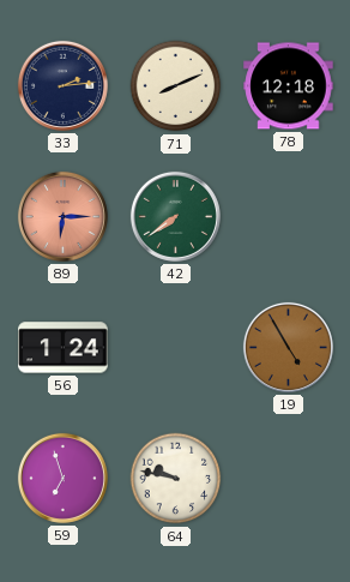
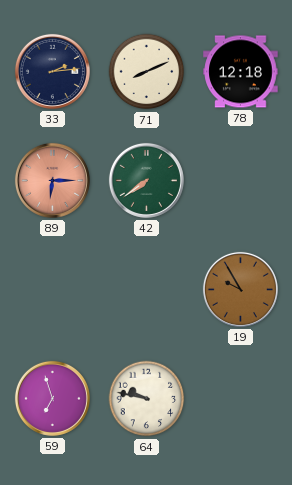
56: 1:24 -> none (64, 348)
19: 4:55 -> 9:55 (240, 289)
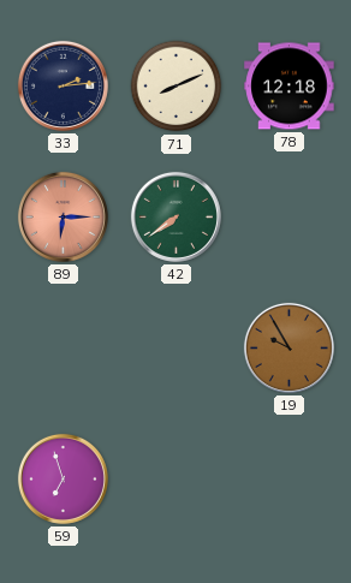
64: 9:47 -> none (147, 399)
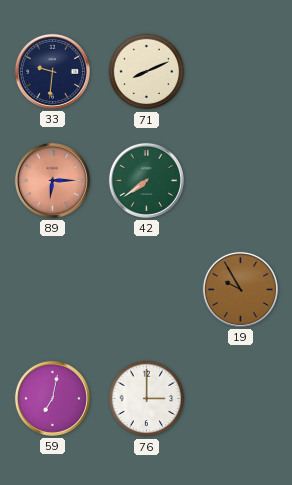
33: 2:14 -> 9:31 (52, 71)
78: 12:18 -> none (290, 87)
59: 6:57 -> 7:02 (52, 398)
76: none -> 3:00 (147, 399)
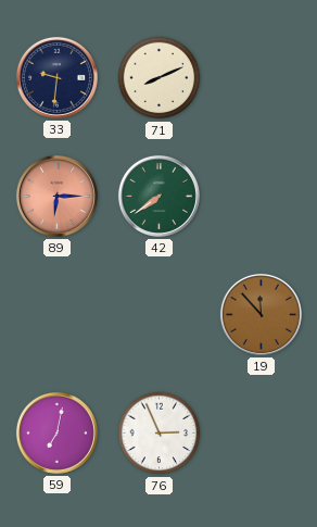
19: 9:55 -> 11:53 (261, 314)
76: 3:00 -> 2:56 (160, 434)
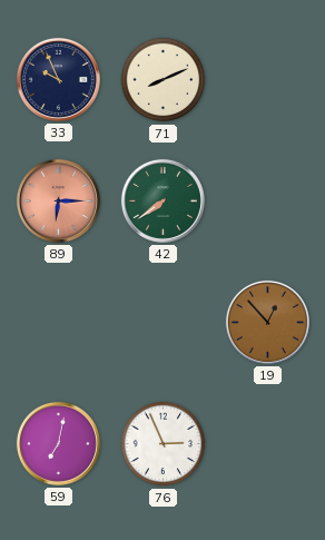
33: 9:31 -> 9:56 (58, 79)
19: 11:53 -> 12:53 (267, 322)
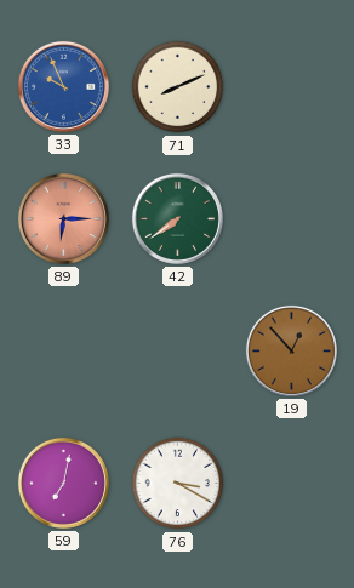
33 dial: navy -> blue (63, 86)
76: 2:56 -> 3:20 (178, 484)
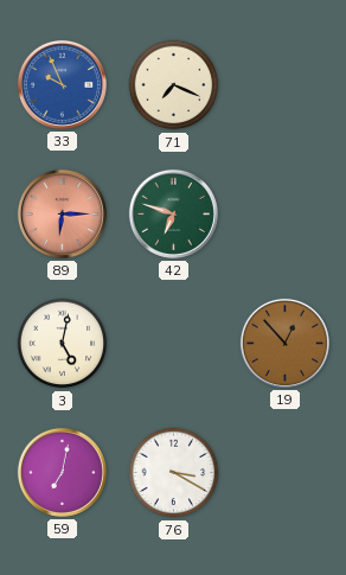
71: 8:11 -> 7:19 (174, 85)
42: 7:39 -> 6:48 (173, 213)
3: none -> 5:02 (63, 344)
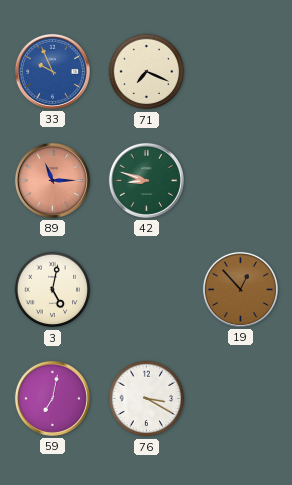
89: 6:15 -> 11:15 (52, 180)
42: 6:48 -> 8:48 (146, 180)
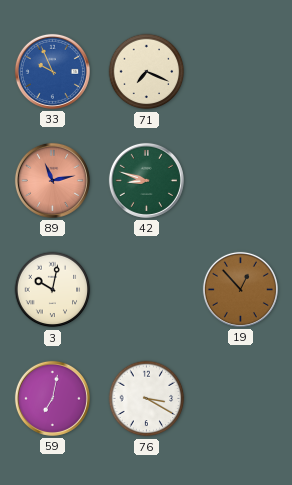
89: 11:15 -> 11:13 (52, 180)
3: 5:02 -> 10:02 (53, 290)
